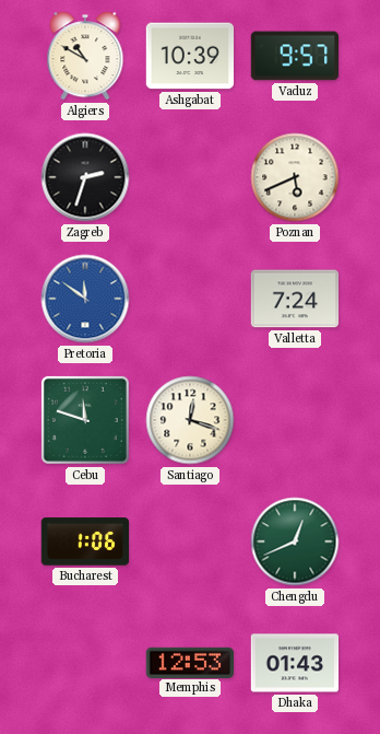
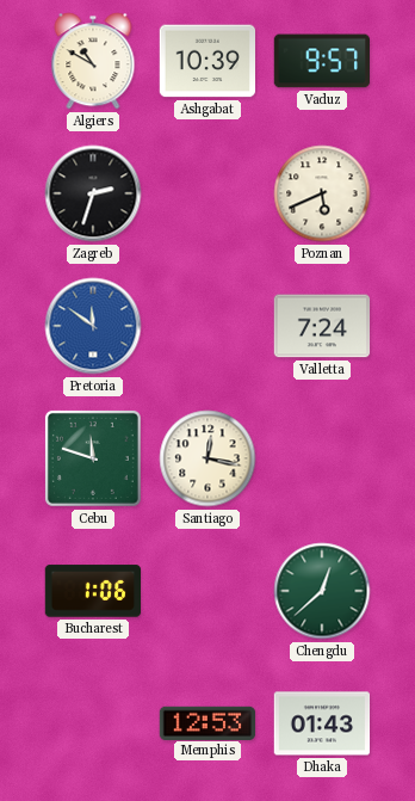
Santiago: 12:18 -> 12:17 (207, 458)
Chengdu: 12:41 -> 12:38 (322, 591)
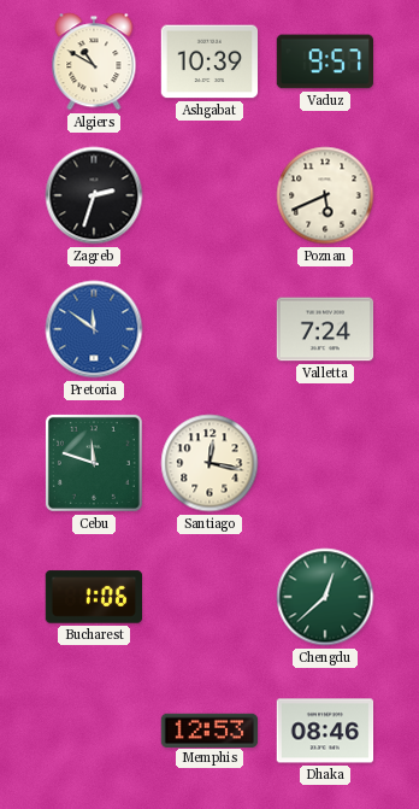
Dhaka: 01:43 -> 08:46 (325, 731)
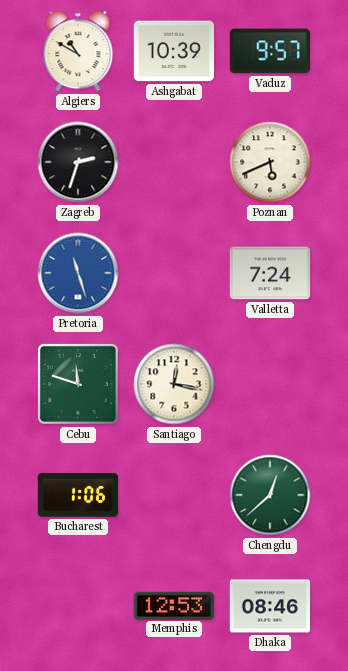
Pretoria: 11:51 -> 11:27 (78, 273)
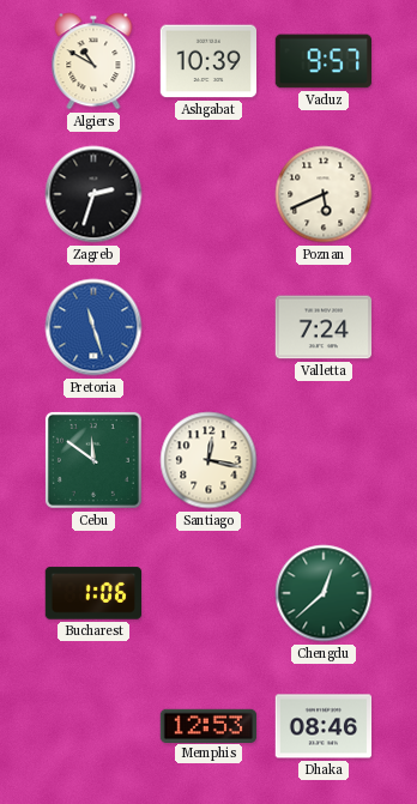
Cebu: 11:48 -> 11:51 (93, 460)
